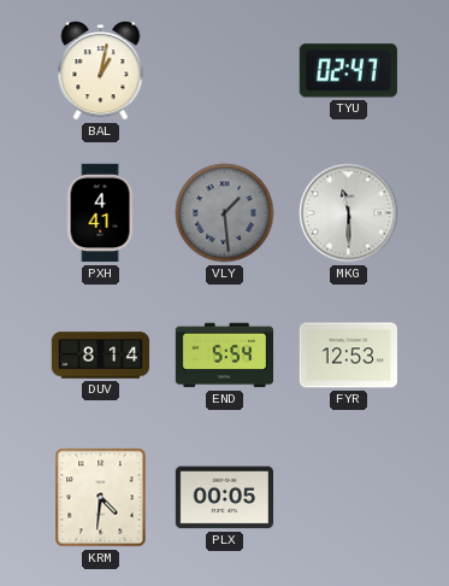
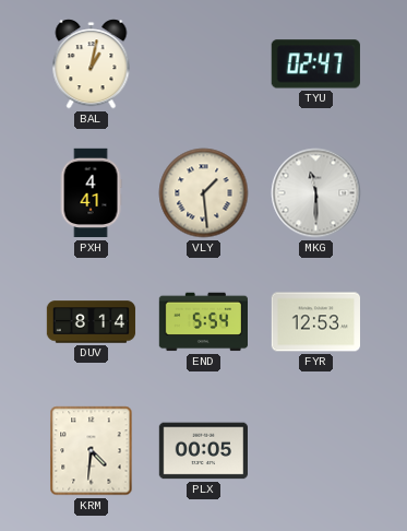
VLY dial: grey -> cream (204, 193)
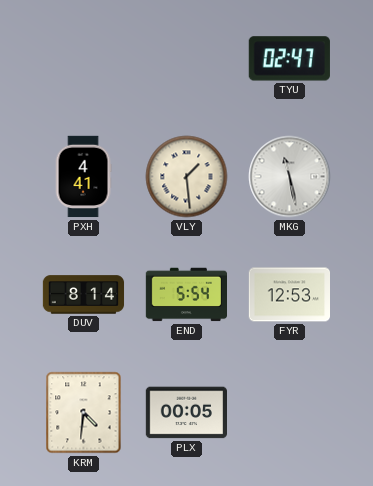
BAL: 1:02 -> none (92, 64)
MKG: 11:30 -> 11:28 (290, 177)
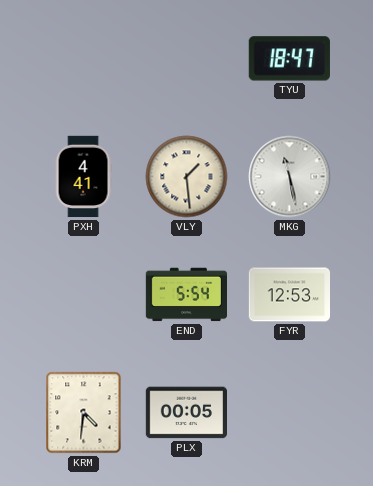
TYU: 02:47 -> 18:47 (289, 59)
DUV: 8:14 -> none (84, 295)
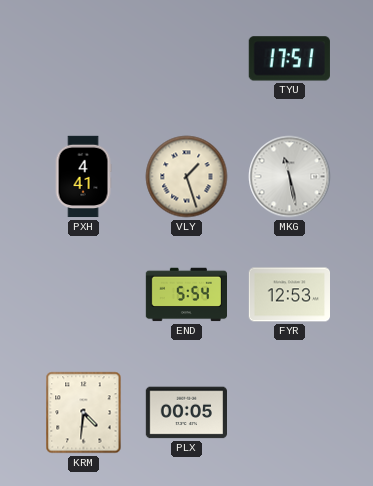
TYU: 18:47 -> 17:51 (289, 59)
VLY: 1:29 -> 1:27 (187, 177)
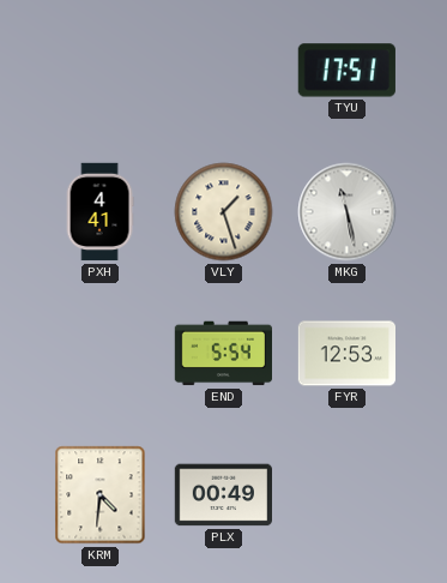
PLX: 00:05 -> 00:49 (223, 495)
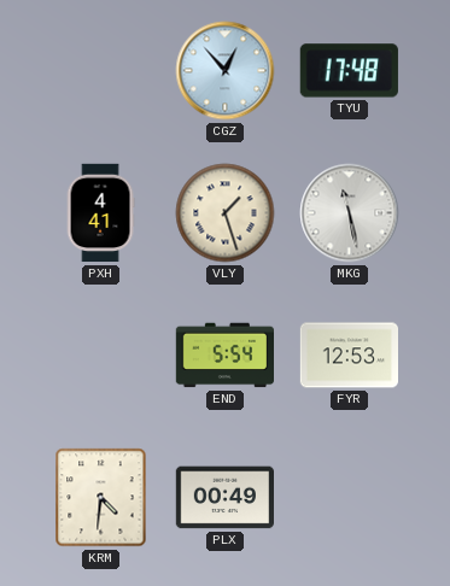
CGZ: none -> 12:53 (226, 71)
TYU: 17:51 -> 17:48 (349, 71)
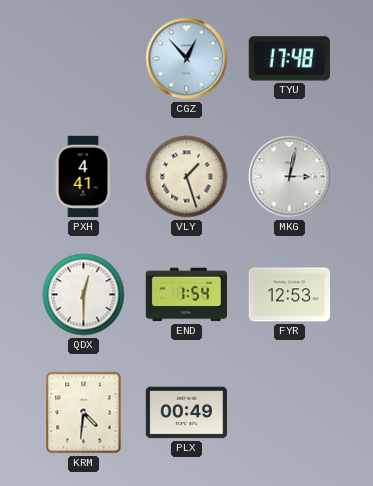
MKG: 11:28 -> 3:02 (290, 177)
QDX: none -> 12:30 (84, 295)
END: 5:54 -> 1:54 (186, 295)
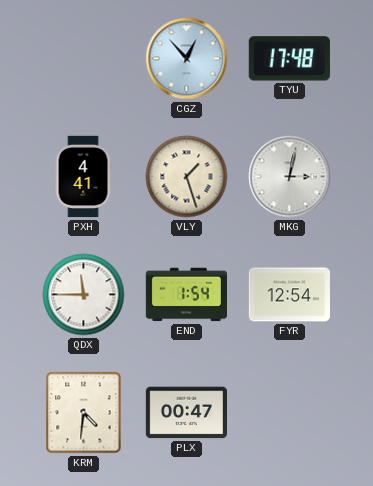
QDX: 12:30 -> 11:45 (84, 295)
FYR: 12:53 -> 12:54 (289, 295)
PLX: 00:49 -> 00:47 (186, 413)
